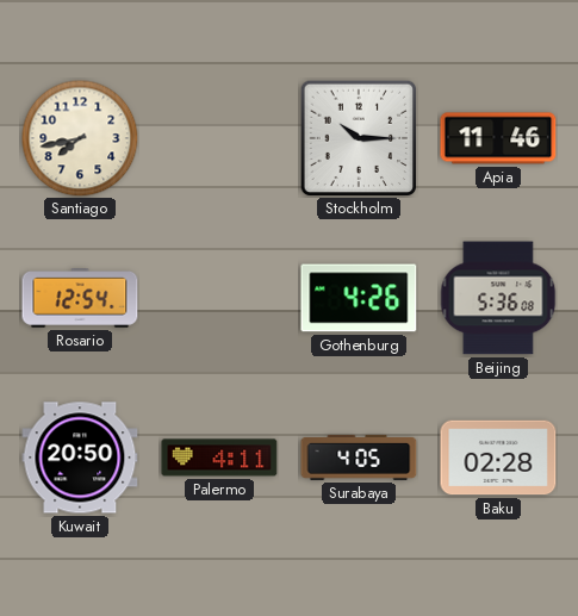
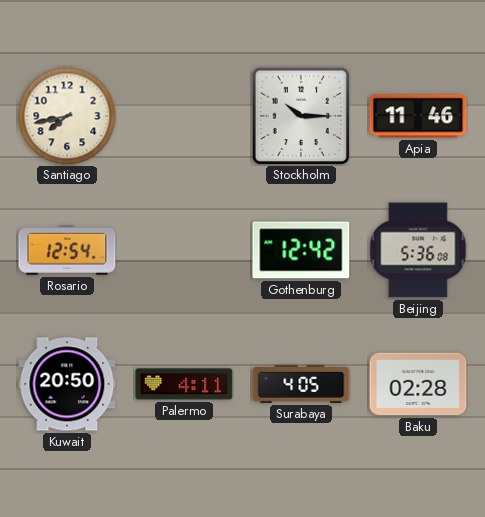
Gothenburg: 4:26 -> 12:42 (301, 250)
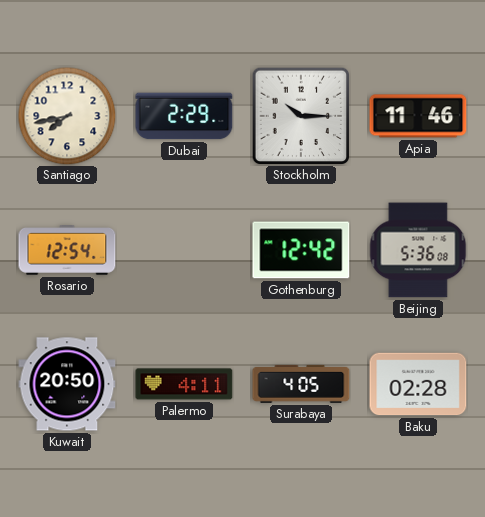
Dubai: none -> 2:29 (184, 116)
